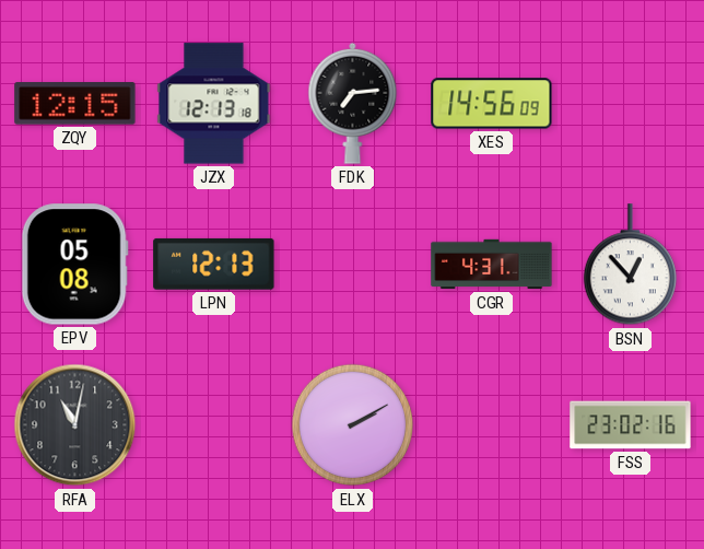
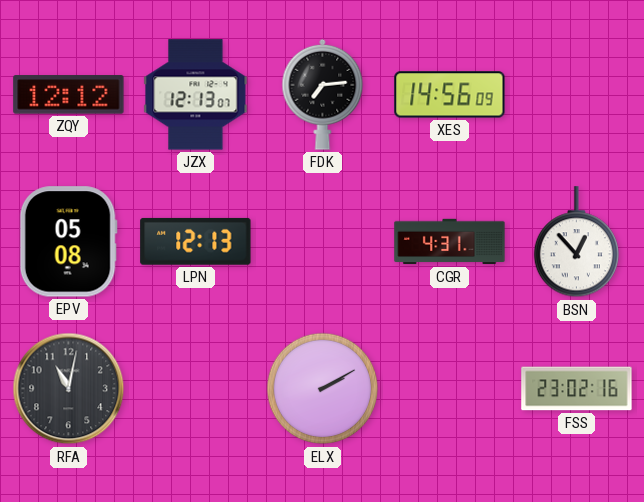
ZQY: 12:15 -> 12:12 (69, 95)
JZX: 12:13:18 -> 12:13:07 (196, 95)
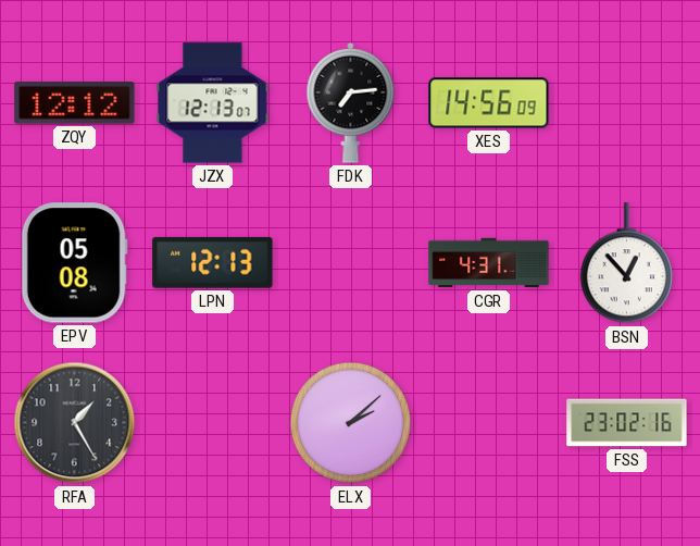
RFA: 11:02 -> 1:25 (75, 423)
ELX: 2:10 -> 2:08 (351, 423)
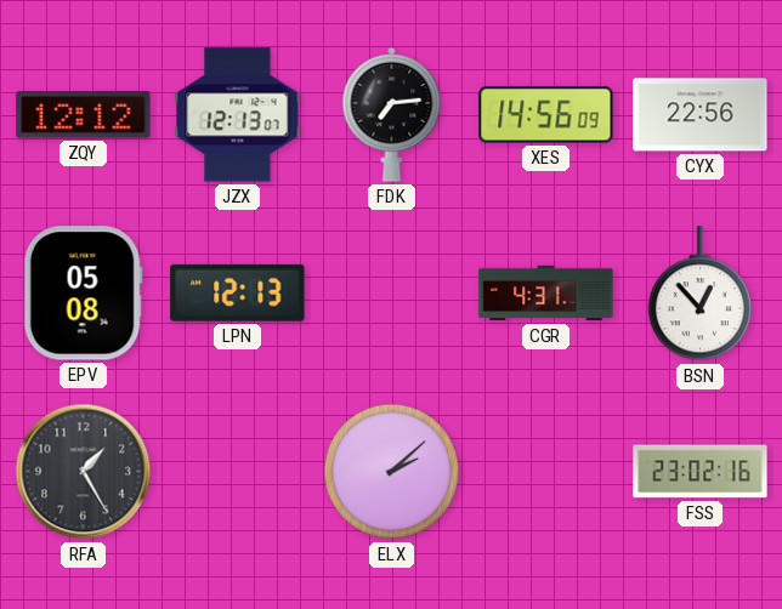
CYX: none -> 22:56 (701, 115)
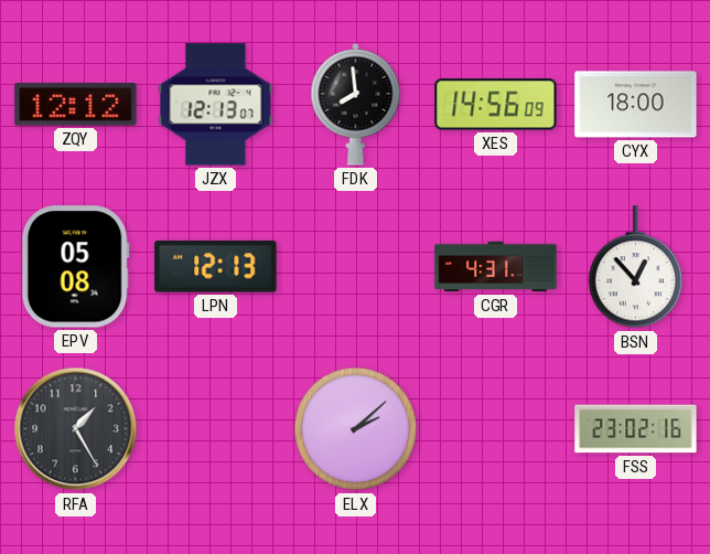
FDK: 7:14 -> 7:59 (356, 104)
CYX: 22:56 -> 18:00 (636, 105)
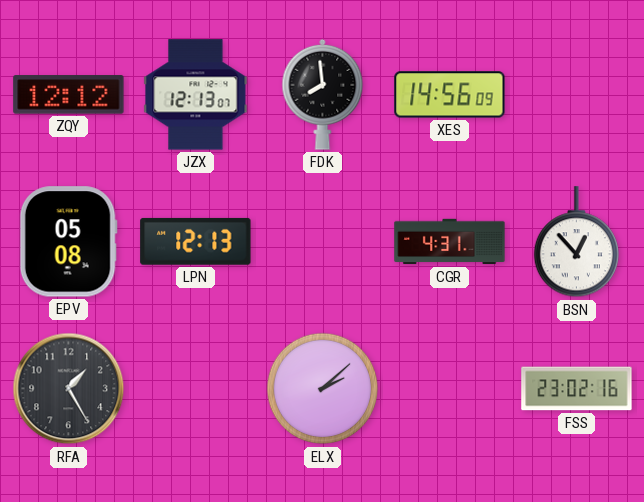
CYX: 18:00 -> none (636, 105)
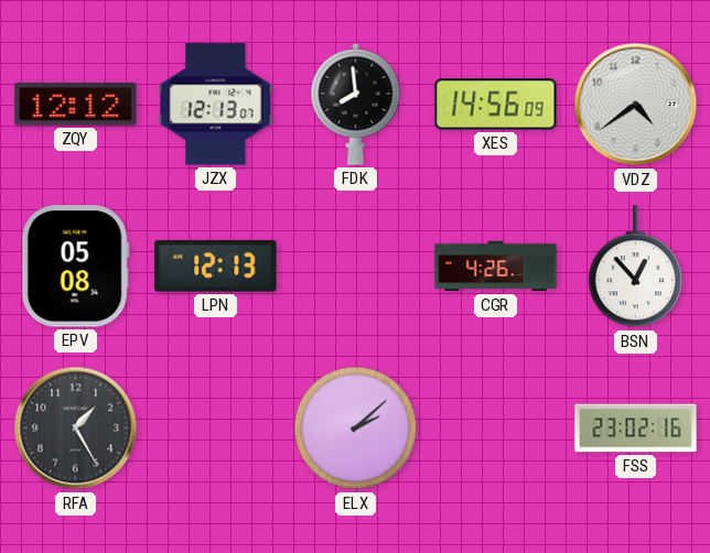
VDZ: none -> 4:39 (636, 105)
CGR: 4:31 -> 4:26 (496, 267)
